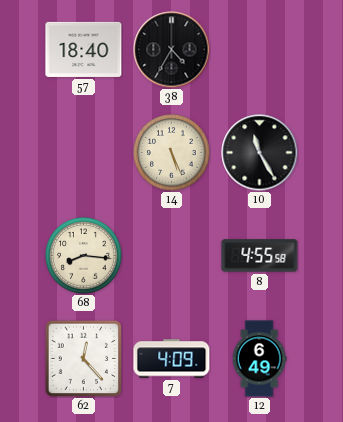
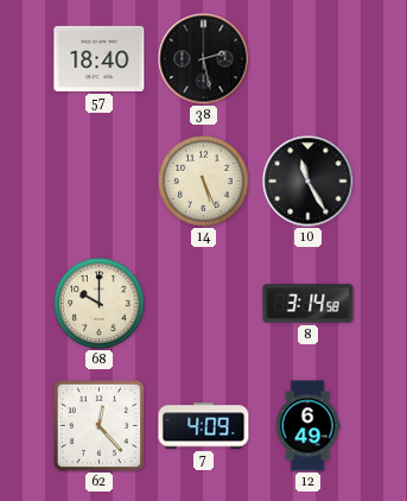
38: 4:35 -> 2:28 (204, 59)
68: 8:16 -> 10:00 (100, 304)
8: 4:55 -> 3:14 (309, 304)
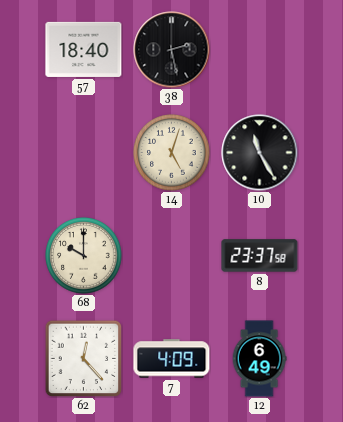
14: 5:26 -> 5:03 (172, 153)
8: 3:14 -> 23:37 (260, 256)
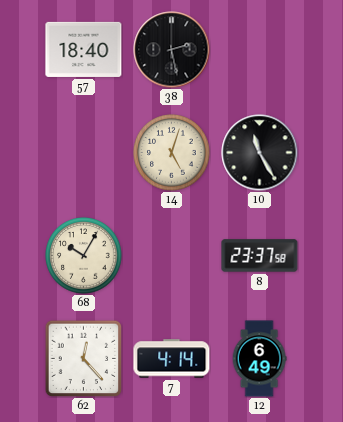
68: 10:00 -> 10:05 (84, 256)
7: 4:09 -> 4:14 (172, 359)
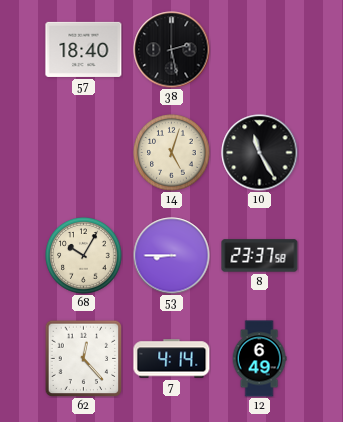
53: none -> 8:45 (172, 256)
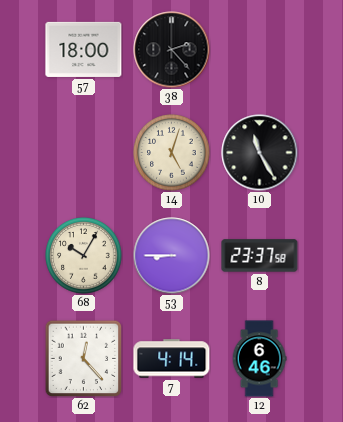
57: 18:40 -> 18:00 (84, 49)
38: 2:28 -> 2:23 (172, 50)
12: 6:49 -> 6:46 (259, 359)
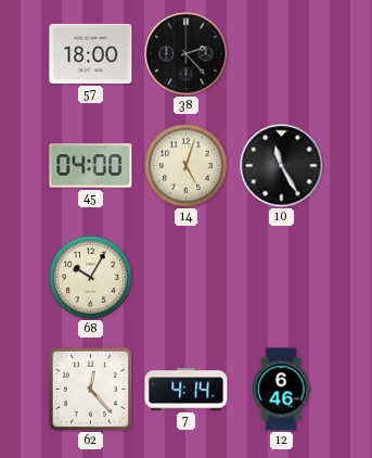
45: none -> 04:00 (91, 166)
53: 8:45 -> none (172, 256)
8: 23:37 -> none (260, 256)
